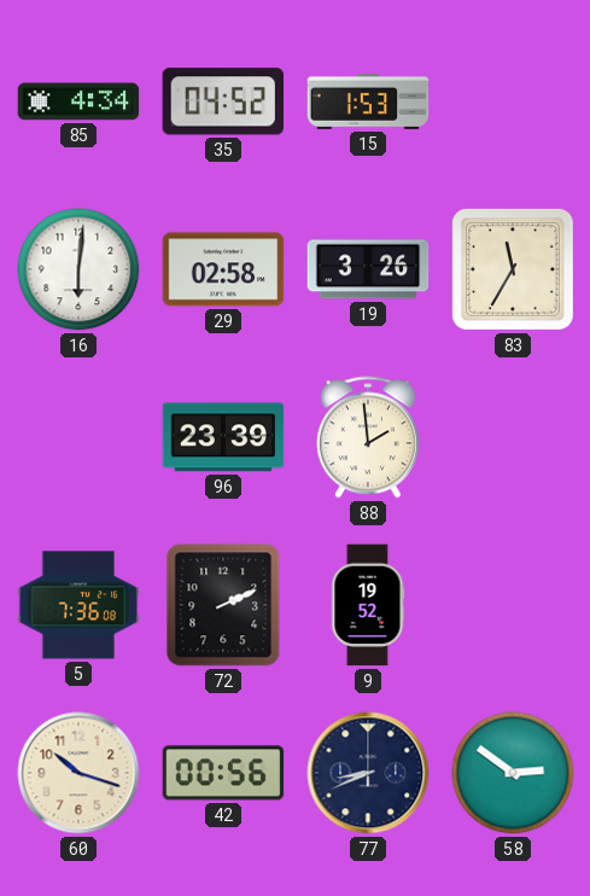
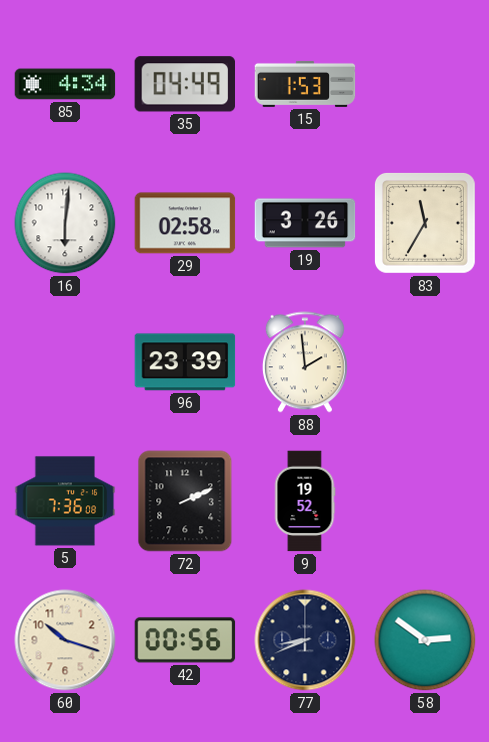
35: 04:52 -> 04:49 (184, 84)
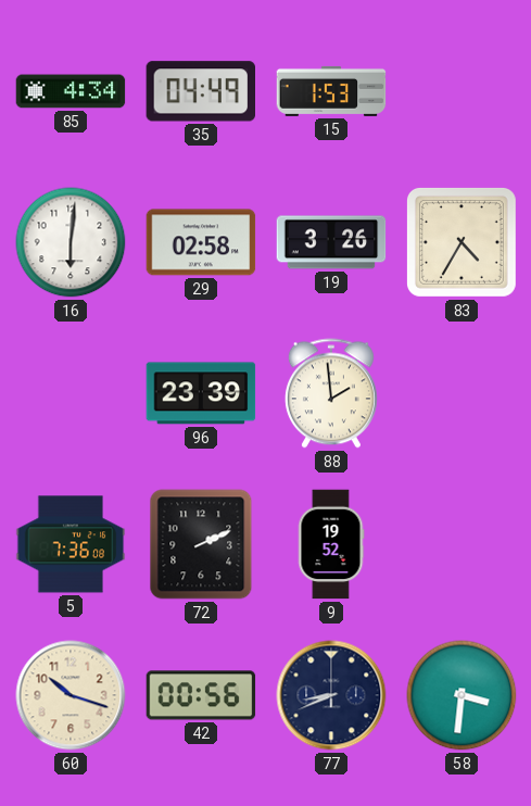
83: 11:35 -> 4:35 (462, 242)
58: 2:51 -> 3:31 (462, 695)
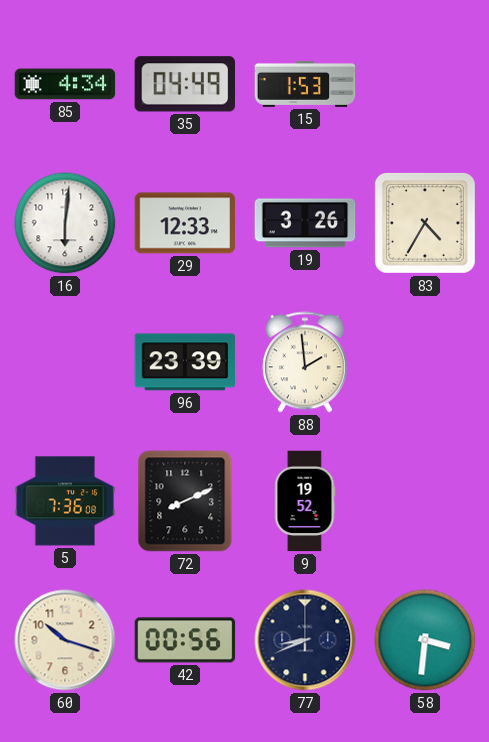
29: 02:58 -> 12:33 (185, 223)
72: 2:11 -> 8:11 (185, 501)
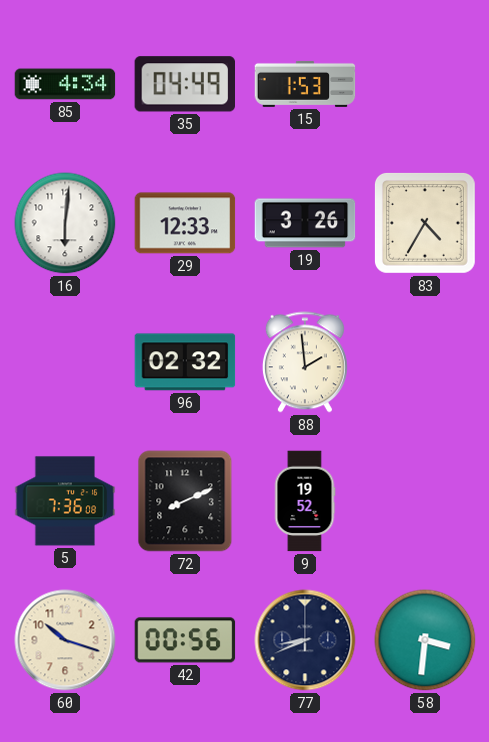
96: 23:39 -> 02:32 (185, 362)
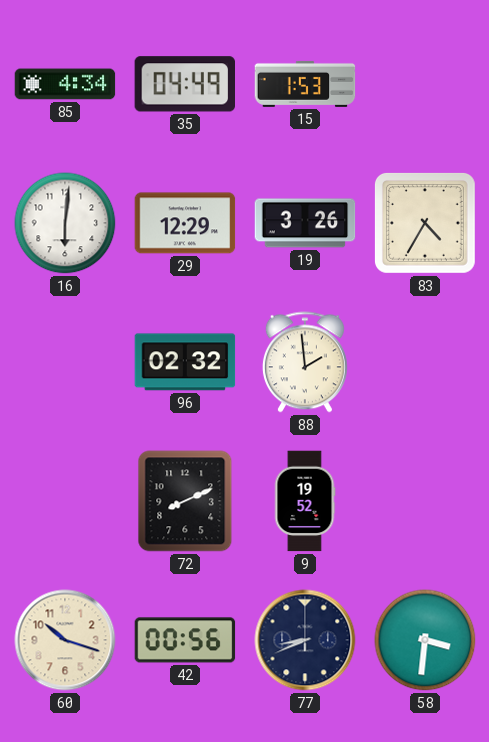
29: 12:33 -> 12:29 (185, 223)
5: 7:36 -> none (65, 501)
